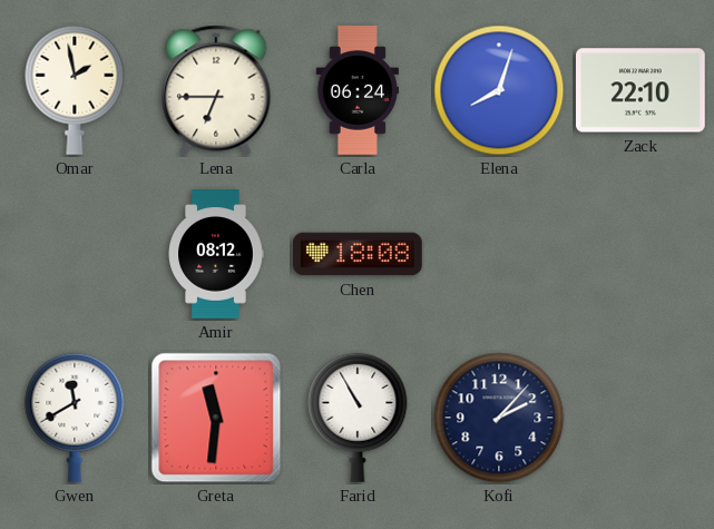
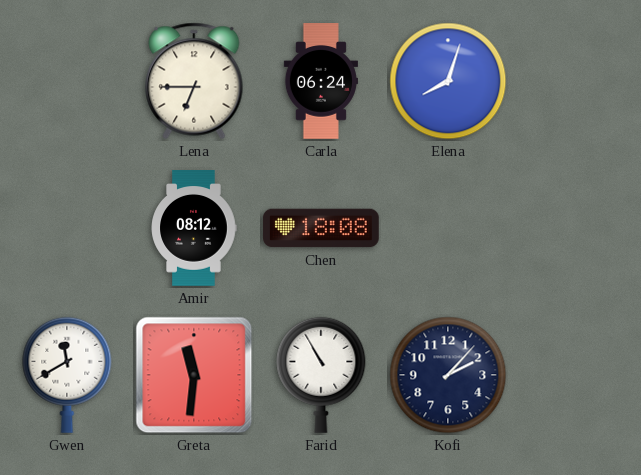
Omar: 1:58 -> none (75, 90)
Zack: 22:10 -> none (642, 90)
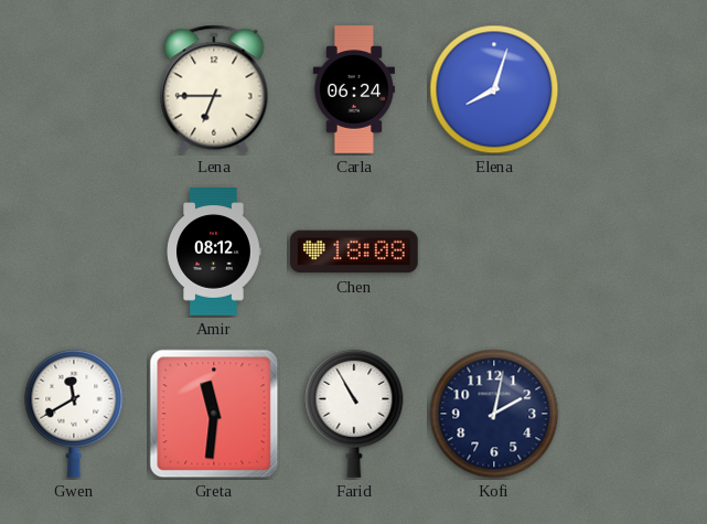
Kofi: 2:07 -> 2:02 (494, 414)
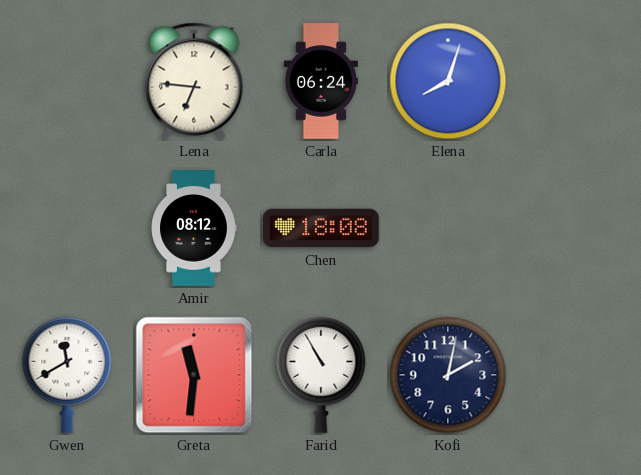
Lena: 6:45 -> 6:46 (194, 81)
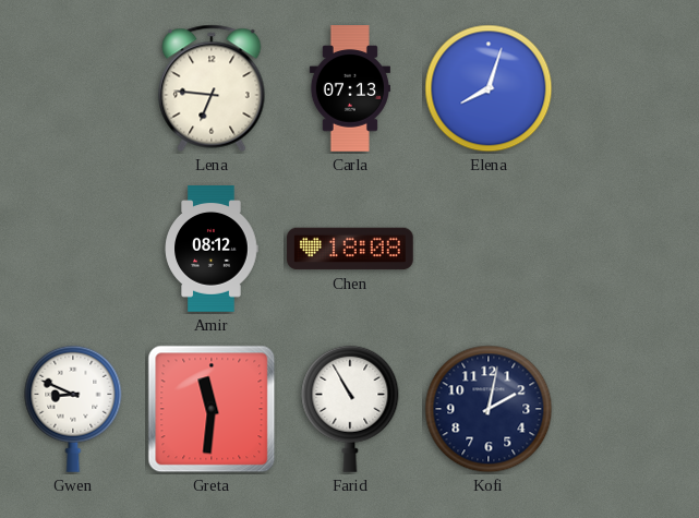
Carla: 06:24 -> 07:13 (350, 88)
Gwen: 11:40 -> 8:49 (73, 409)
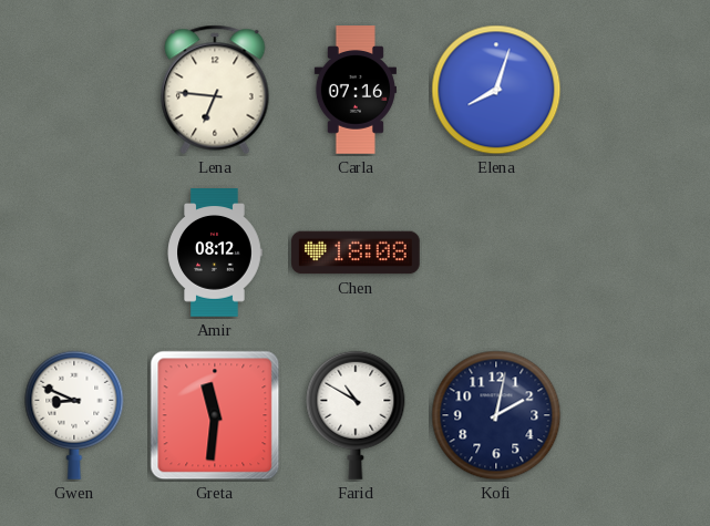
Carla: 07:13 -> 07:16 (356, 90)
Farid: 10:55 -> 10:50 (356, 415)
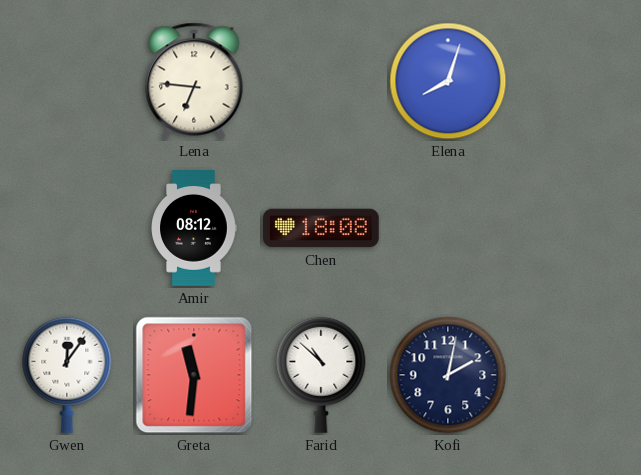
Carla: 07:16 -> none (356, 90)
Gwen: 8:49 -> 12:06 (67, 375)
Farid: 10:50 -> 10:52 (321, 375)
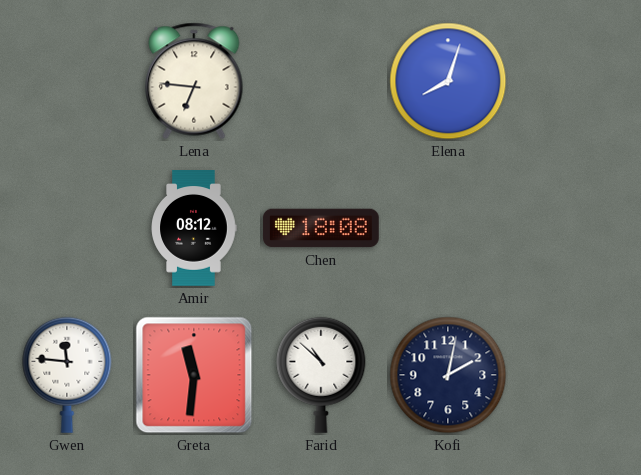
Gwen: 12:06 -> 11:46 (67, 375)
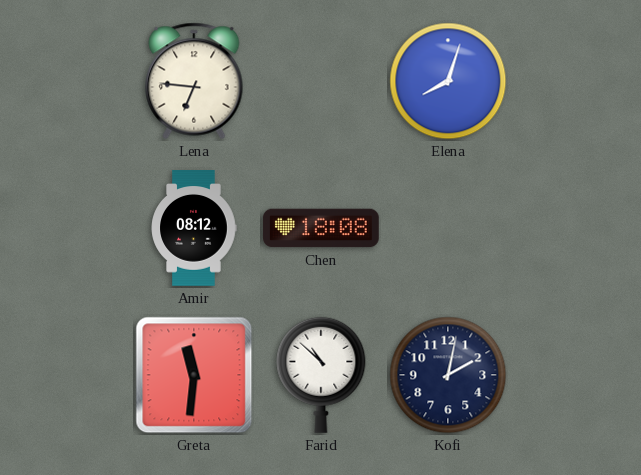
Gwen: 11:46 -> none (67, 375)
